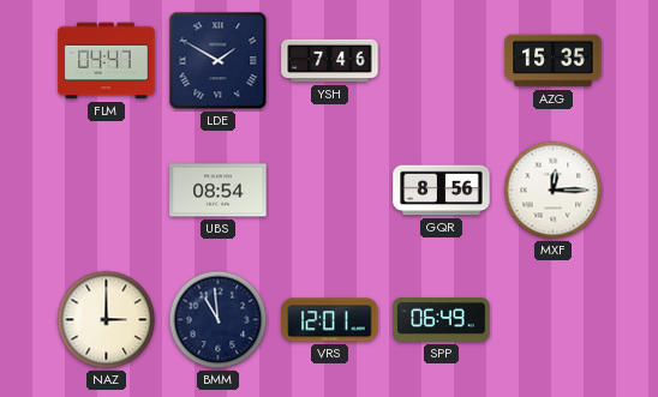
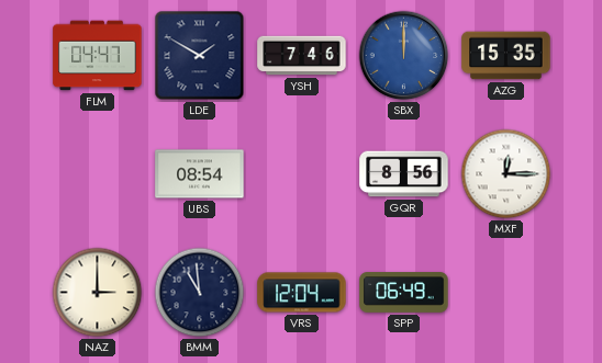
SBX: none -> 12:00 (404, 56)
VRS: 12:01 -> 12:04 (302, 293)
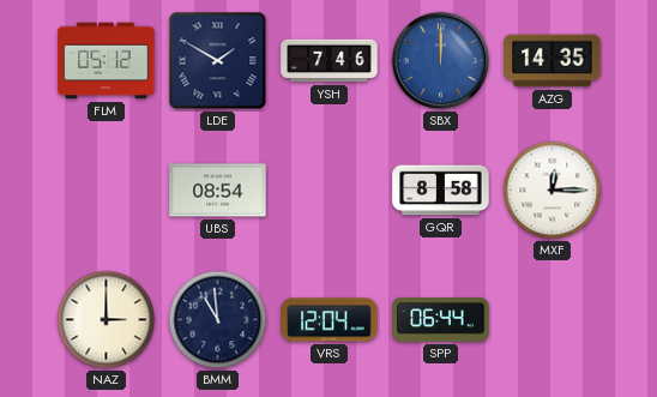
FLM: 04:47 -> 05:12 (107, 61)
AZG: 15:35 -> 14:35 (553, 61)
GQR: 8:56 -> 8:58 (441, 191)
SPP: 06:49 -> 06:44 (441, 320)
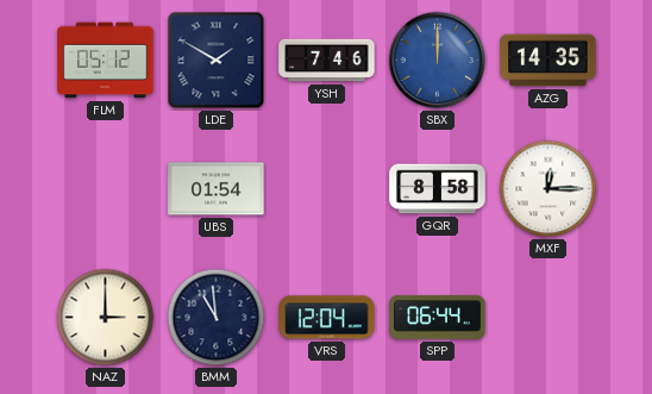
UBS: 08:54 -> 01:54 (217, 189)
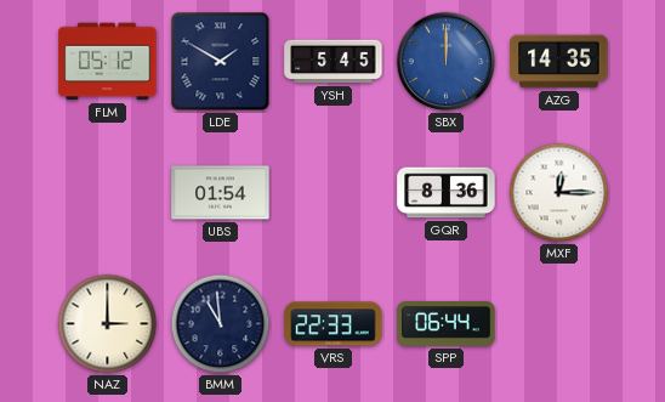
YSH: 7:46 -> 5:45 (334, 62)
GQR: 8:58 -> 8:36 (447, 193)
VRS: 12:04 -> 22:33 (334, 324)
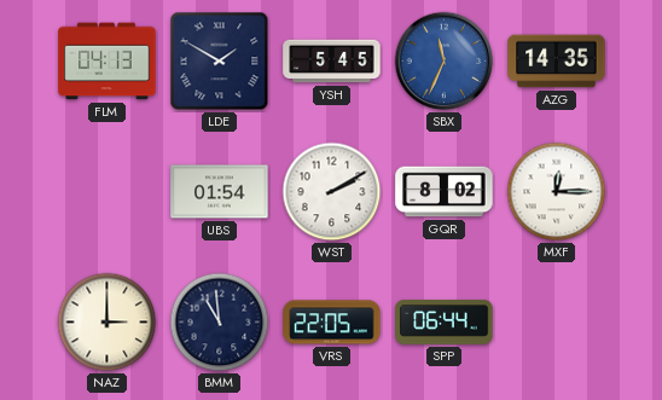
FLM: 05:12 -> 04:13 (108, 62)
SBX: 12:00 -> 11:34 (445, 62)
WST: none -> 2:10 (332, 192)
GQR: 8:36 -> 8:02 (445, 192)
VRS: 22:33 -> 22:05 (332, 323)
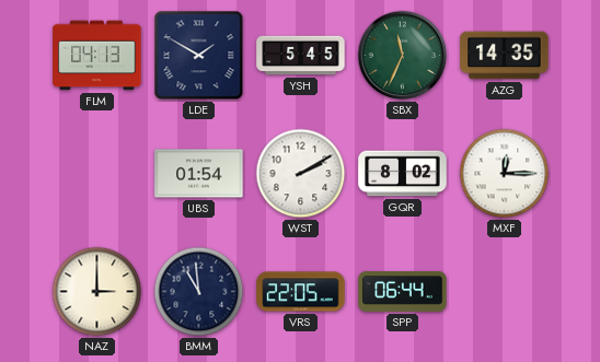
SBX dial: blue -> green (403, 56)
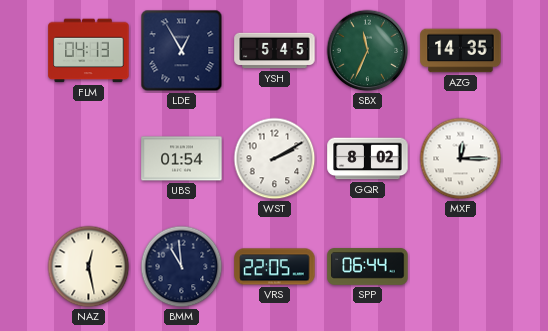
LDE: 1:50 -> 12:55 (182, 51)
NAZ: 3:00 -> 12:28 (89, 267)
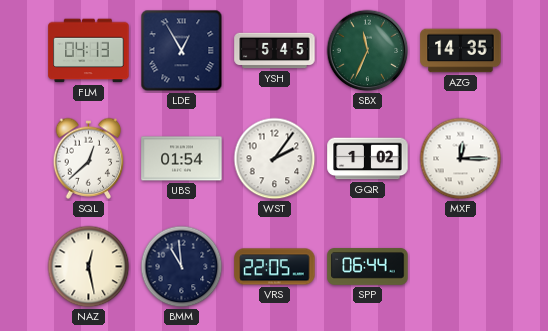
SQL: none -> 12:38 (89, 158)
WST: 2:10 -> 2:06 (275, 159)
GQR: 8:02 -> 1:02 (368, 159)
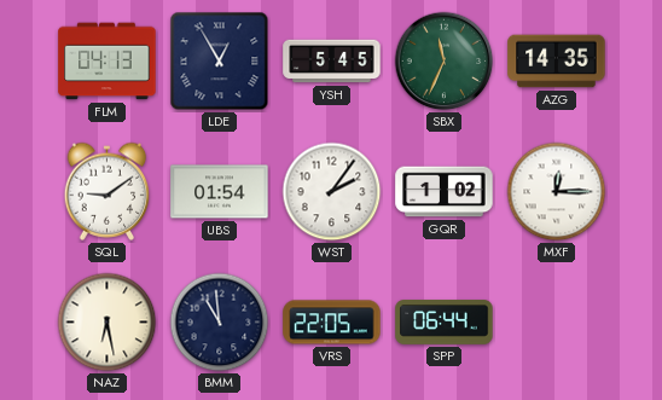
SQL: 12:38 -> 9:09 (108, 191)
NAZ: 12:28 -> 6:28 (108, 323)
